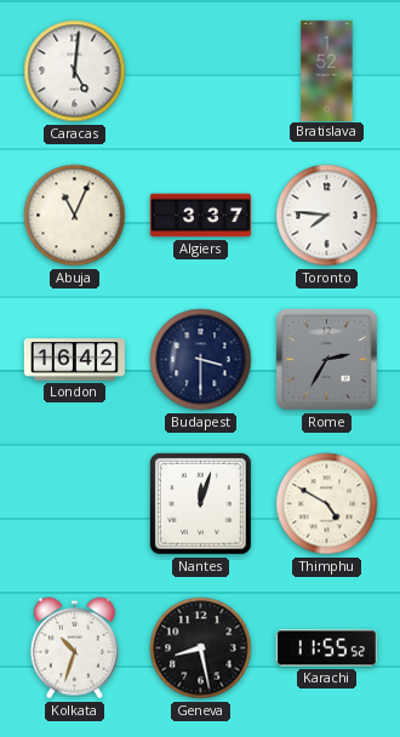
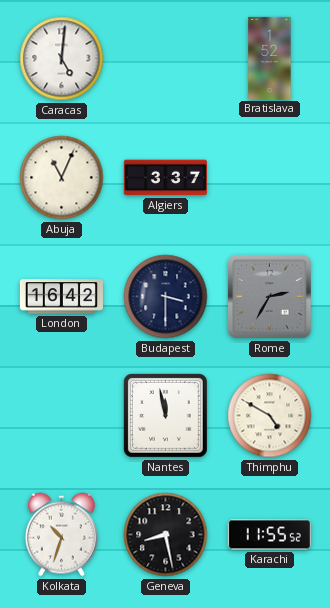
Toronto: 7:46 -> none (327, 216)
Nantes: 12:03 -> 11:58 (165, 415)
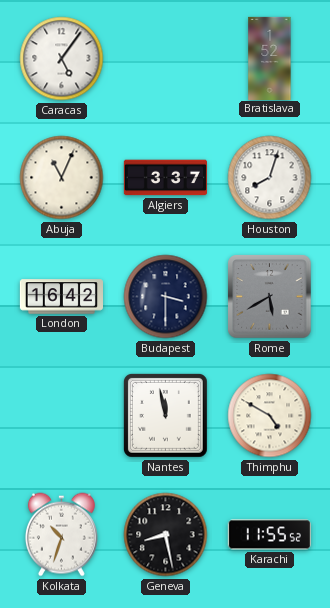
Caracas: 5:01 -> 5:06 (62, 59)
Houston: none -> 8:03 (270, 178)
Rome: 2:35 -> 5:40 (270, 297)
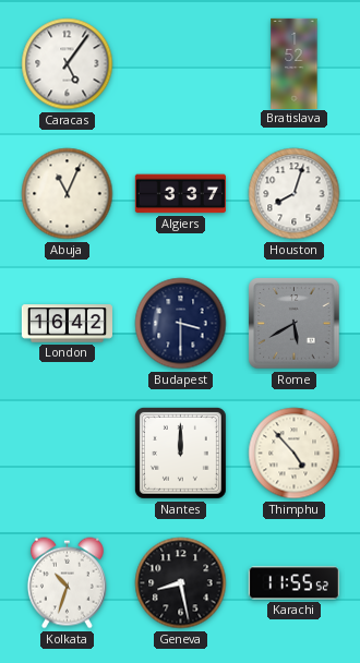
Nantes: 11:58 -> 12:00 (180, 453)
Thimphu: 4:50 -> 4:53 (295, 454)
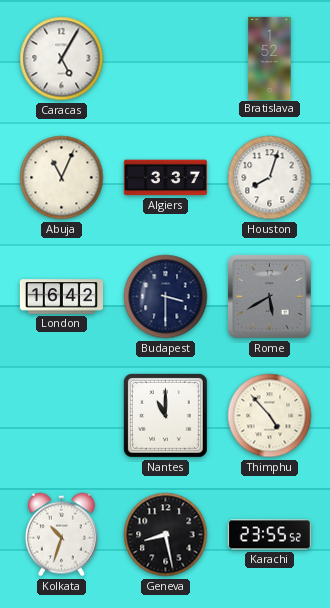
Caracas: 5:06 -> 5:05 (62, 59)
Nantes: 12:00 -> 11:00 (165, 415)
Karachi: 11:55 -> 23:55 (269, 535)
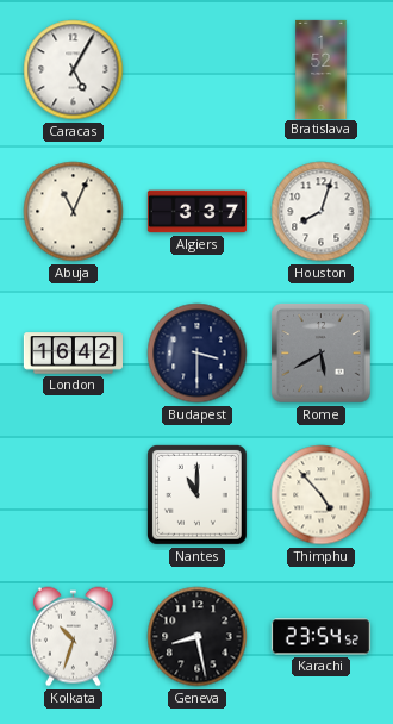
Karachi: 23:55 -> 23:54 (320, 637)
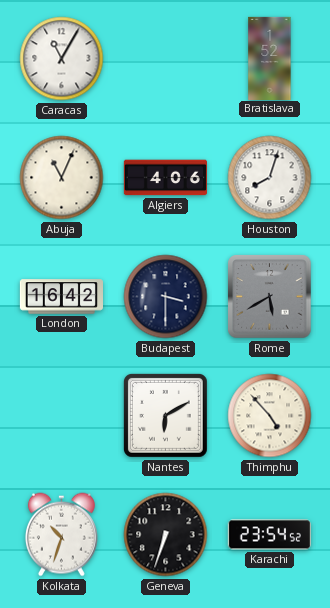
Caracas: 5:05 -> 11:05 (62, 59)
Algiers: 3:37 -> 4:06 (165, 178)
Nantes: 11:00 -> 6:10 (165, 415)
Geneva: 8:28 -> 6:33 (166, 535)
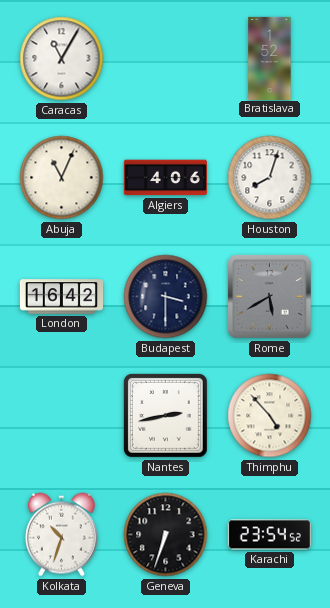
Nantes: 6:10 -> 2:43 (165, 415)
